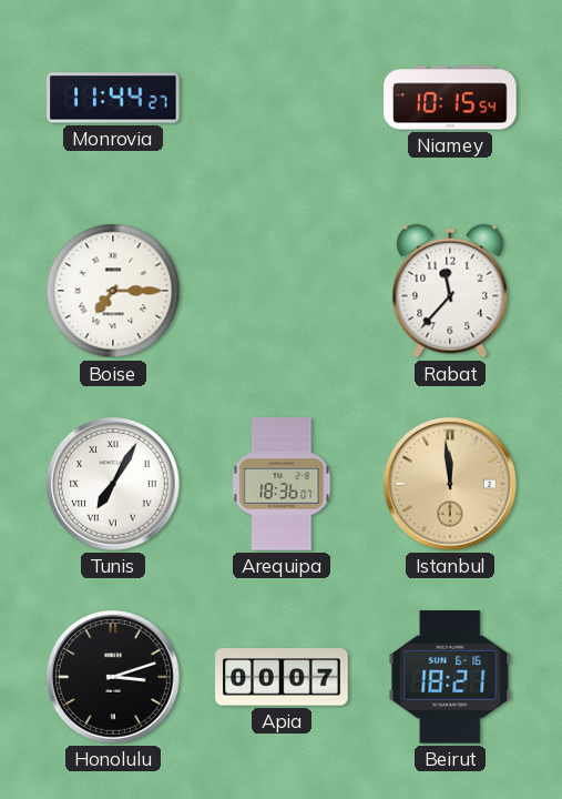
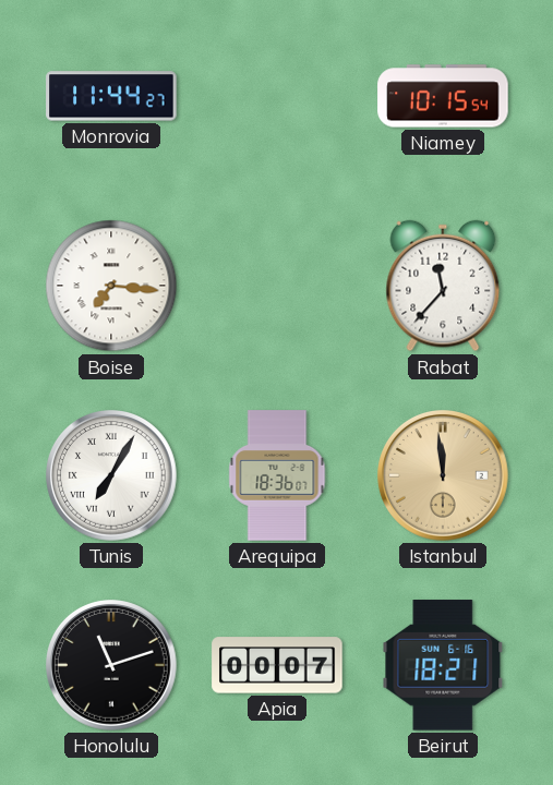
Boise: 7:15 -> 7:16 (111, 286)
Honolulu: 3:12 -> 11:12 (112, 666)
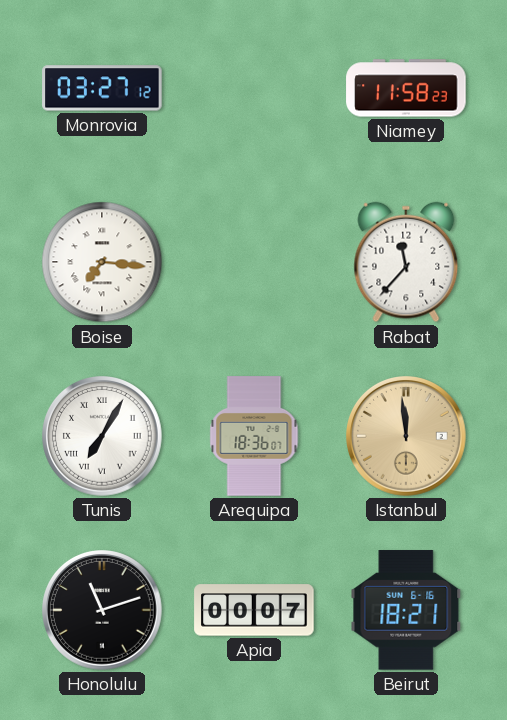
Monrovia: 11:44 -> 03:27 (102, 88)
Niamey: 10:15 -> 11:58 (406, 88)
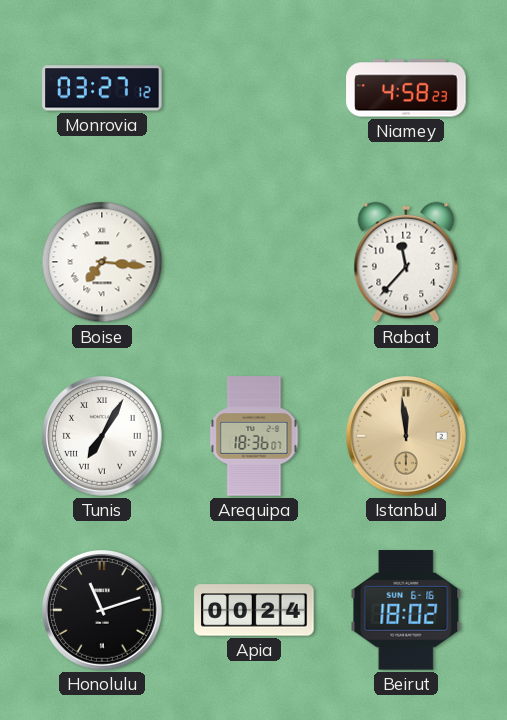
Niamey: 11:58 -> 4:58 (406, 88)
Apia: 00:07 -> 00:24 (254, 610)
Beirut: 18:21 -> 18:02 (406, 610)
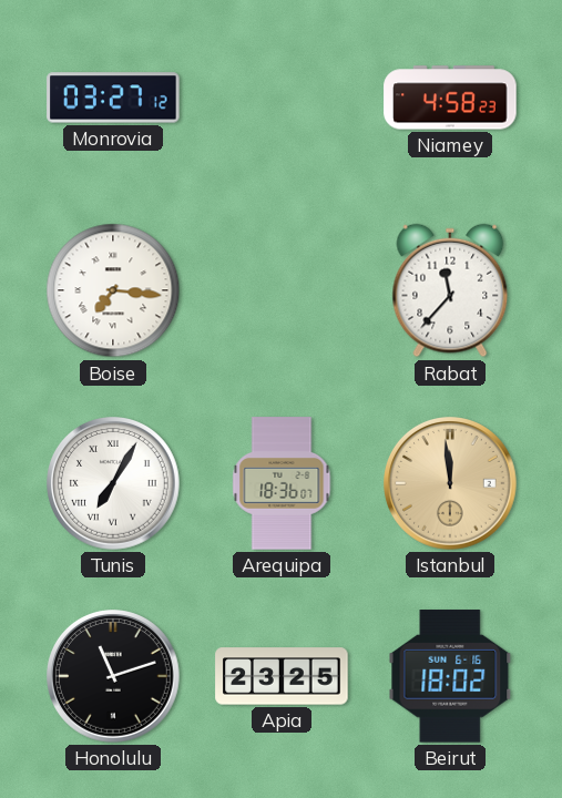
Apia: 00:24 -> 23:25 (282, 676)
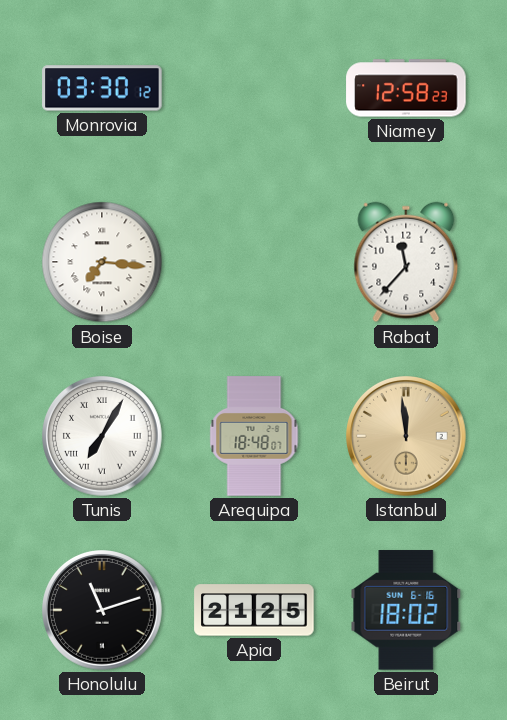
Monrovia: 03:27 -> 03:30 (102, 88)
Niamey: 4:58 -> 12:58 (406, 88)
Arequipa: 18:36 -> 18:48 (254, 436)
Apia: 23:25 -> 21:25 (254, 610)
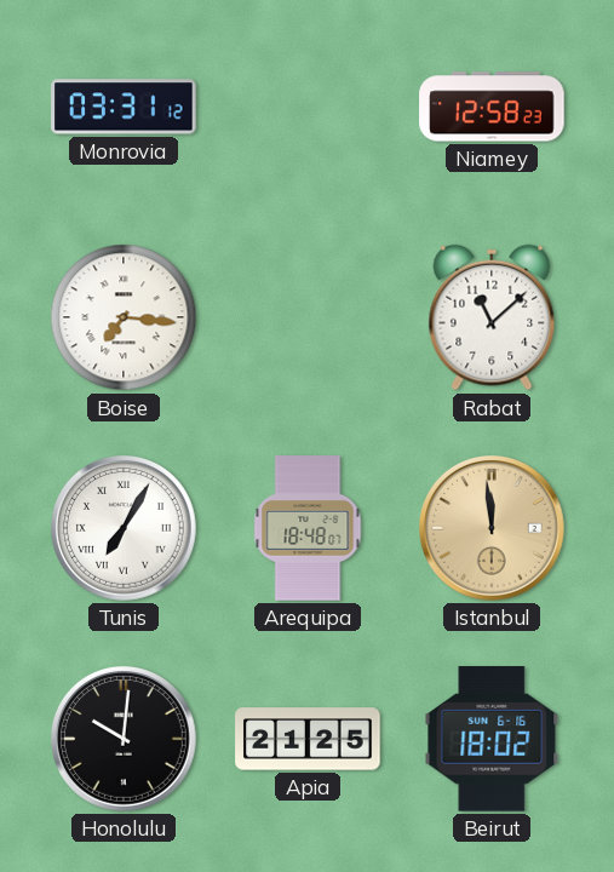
Monrovia: 03:30 -> 03:31 (124, 107)
Rabat: 11:37 -> 11:08 (492, 317)
Honolulu: 11:12 -> 10:01 (125, 740)
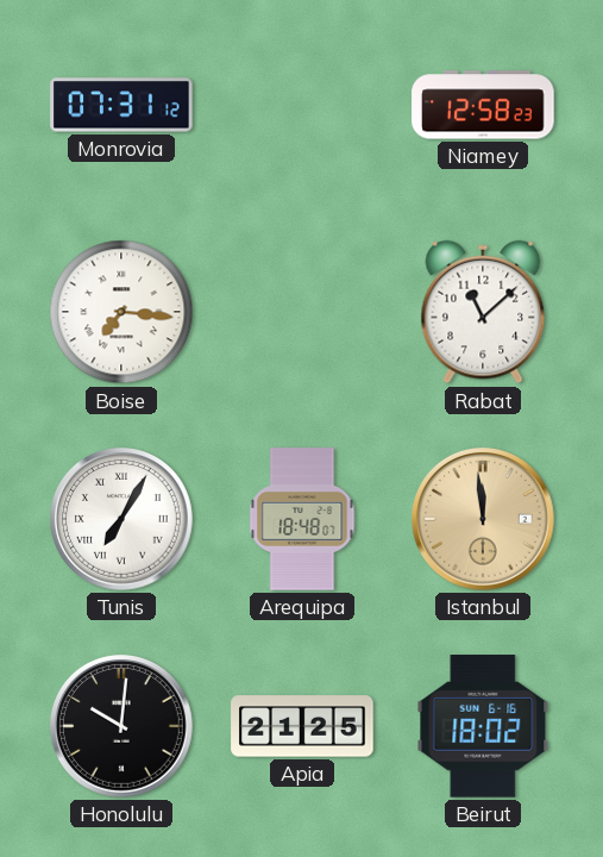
Monrovia: 03:31 -> 07:31 (121, 105)
